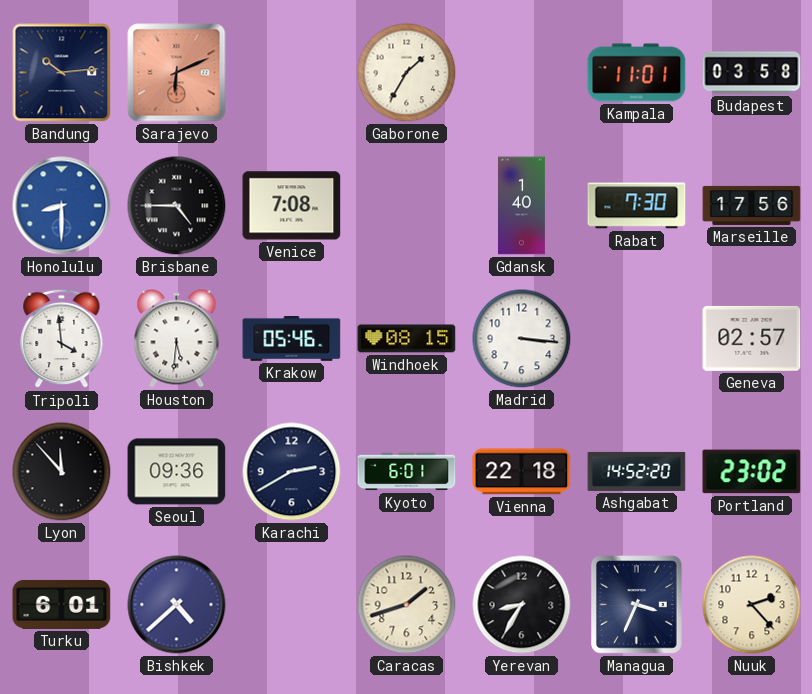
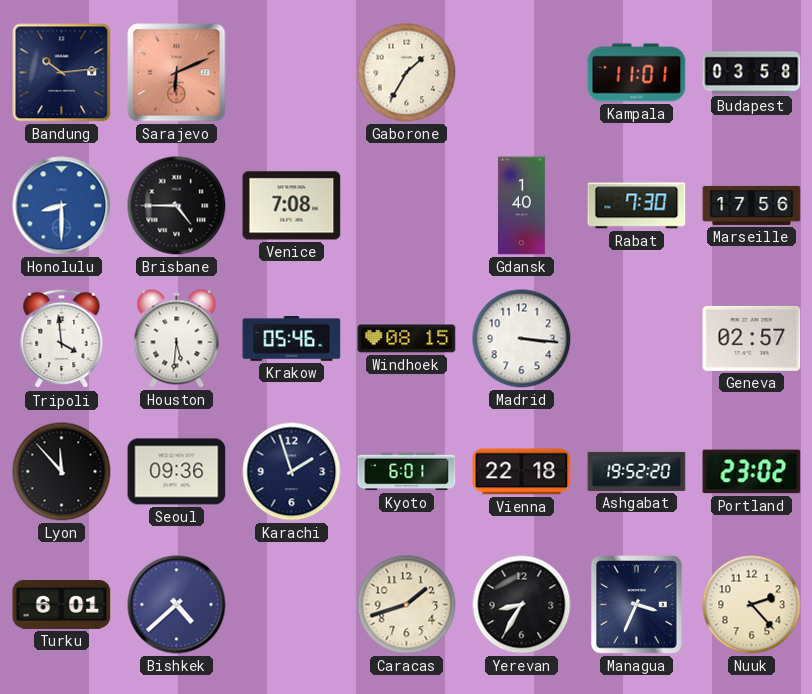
Karachi: 2:40 -> 1:57 (292, 472)
Ashgabat: 14:52 -> 19:52 (637, 471)
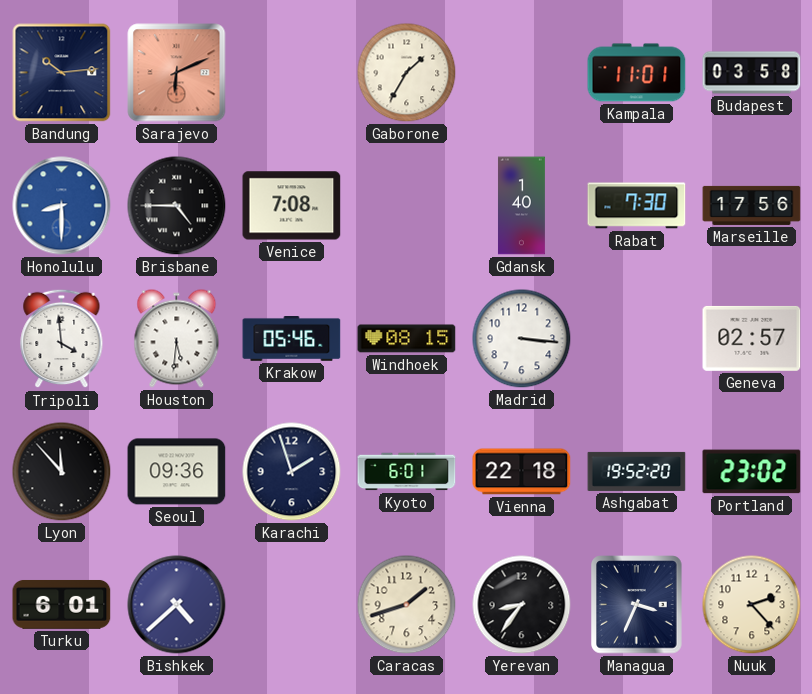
Yerevan: 8:35 -> 8:36 (522, 605)
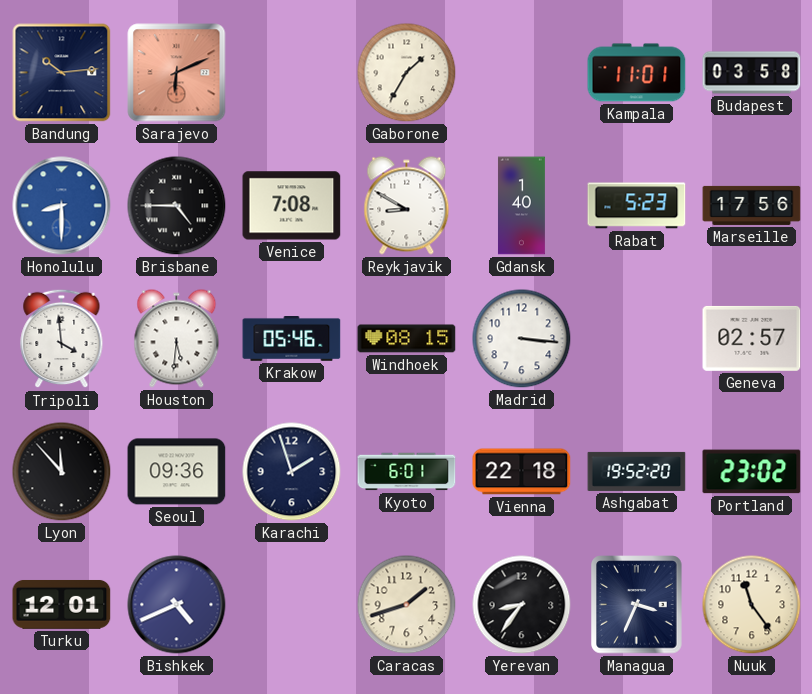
Reykjavik: none -> 8:50 (407, 206)
Rabat: 7:30 -> 5:23 (637, 206)
Turku: 6:01 -> 12:01 (62, 604)
Bishkek: 4:38 -> 4:41 (177, 605)
Nuuk: 2:23 -> 11:24 (752, 605)
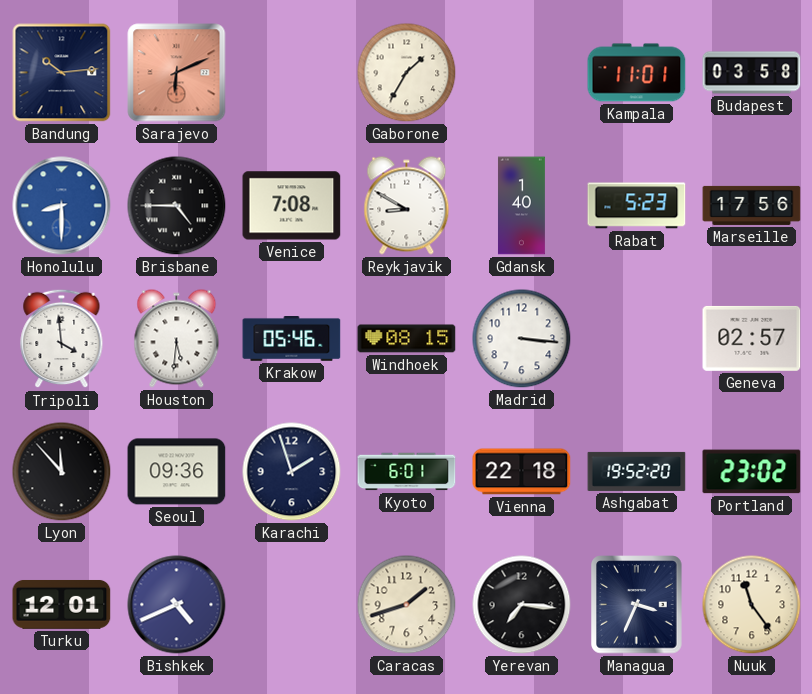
Yerevan: 8:36 -> 7:16 (522, 605)
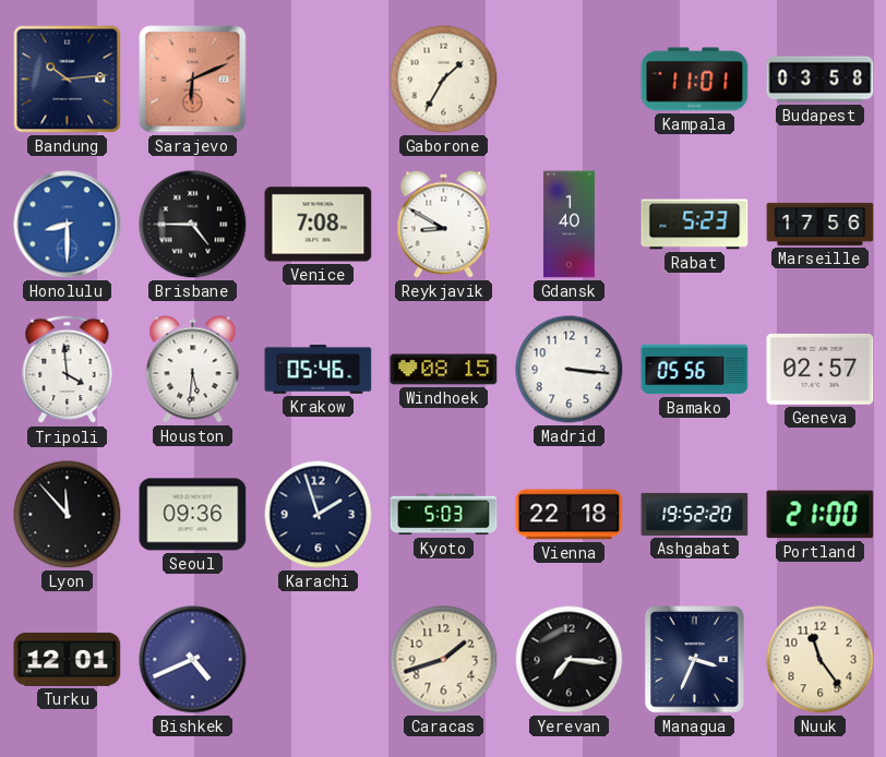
Bamako: none -> 05:56 (695, 370)
Kyoto: 6:01 -> 5:03 (444, 515)
Portland: 23:02 -> 21:00 (821, 515)
